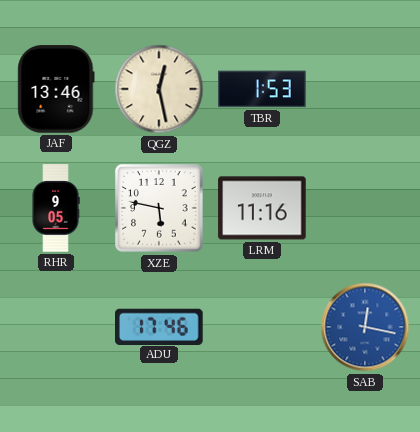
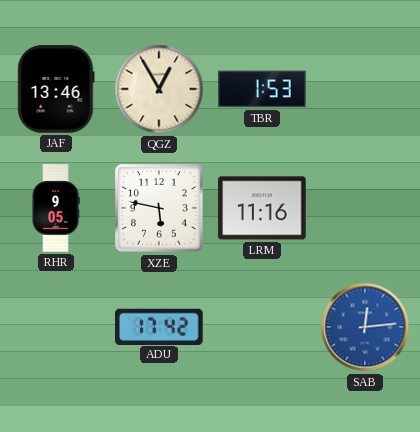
QGZ: 12:28 -> 12:55 (159, 89)
ADU: 17:46 -> 17:42 (159, 326)
SAB: 12:17 -> 12:14 (365, 327)
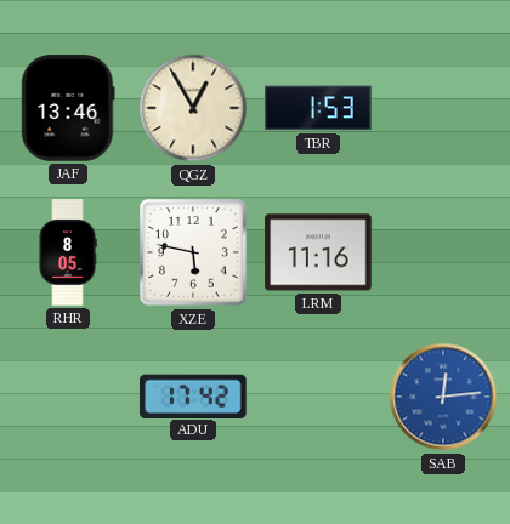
RHR: 9:05 -> 8:05 (68, 252)
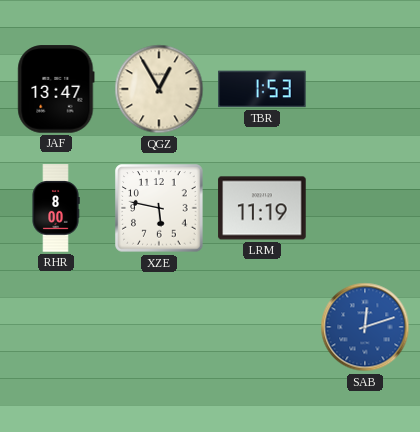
JAF: 13:46 -> 13:47 (56, 89)
RHR: 8:05 -> 8:00 (56, 208)
LRM: 11:16 -> 11:19 (262, 208)
ADU: 17:42 -> none (193, 395)
SAB: 12:14 -> 12:12 (365, 327)
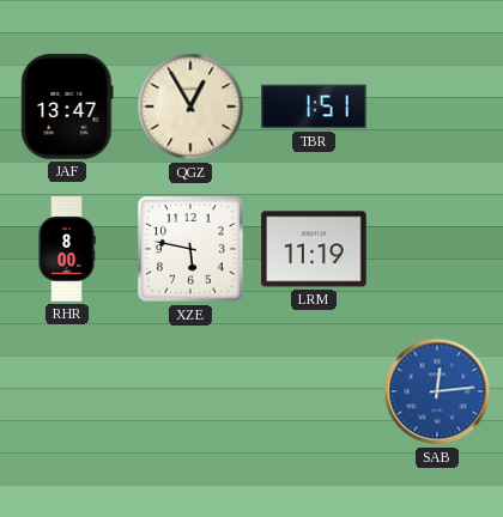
TBR: 1:53 -> 1:51 (314, 107)
SAB: 12:12 -> 12:14 (437, 391)
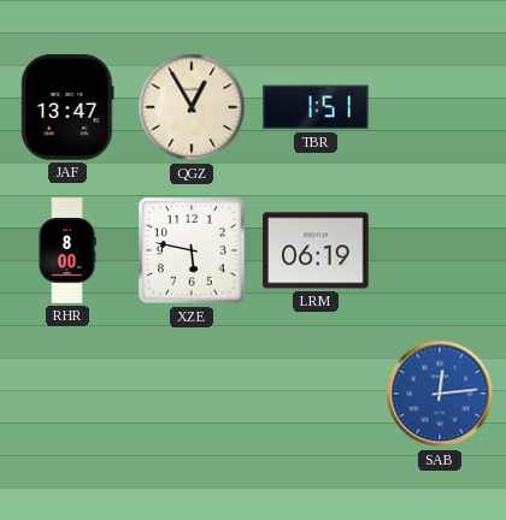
LRM: 11:19 -> 06:19 (316, 250)
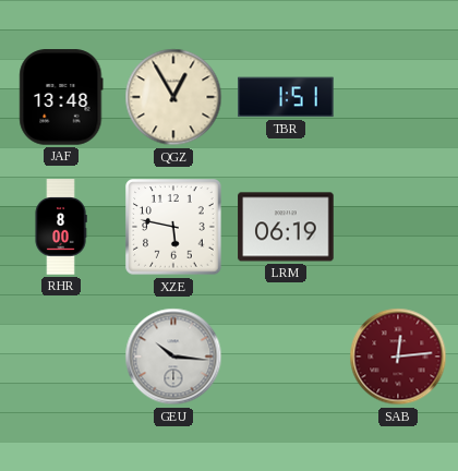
JAF: 13:47 -> 13:48 (61, 97)
GEU: none -> 10:16 (173, 357)
SAB dial: blue -> burgundy (398, 357)
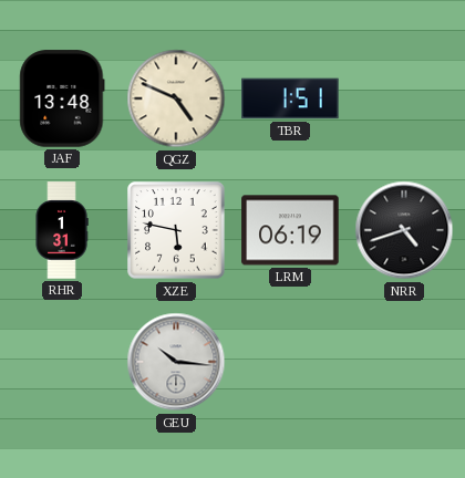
QGZ: 12:55 -> 4:49 (176, 98)
RHR: 8:00 -> 1:31 (62, 230)
NRR: none -> 4:42 (404, 230)
SAB: 12:14 -> none (398, 357)
